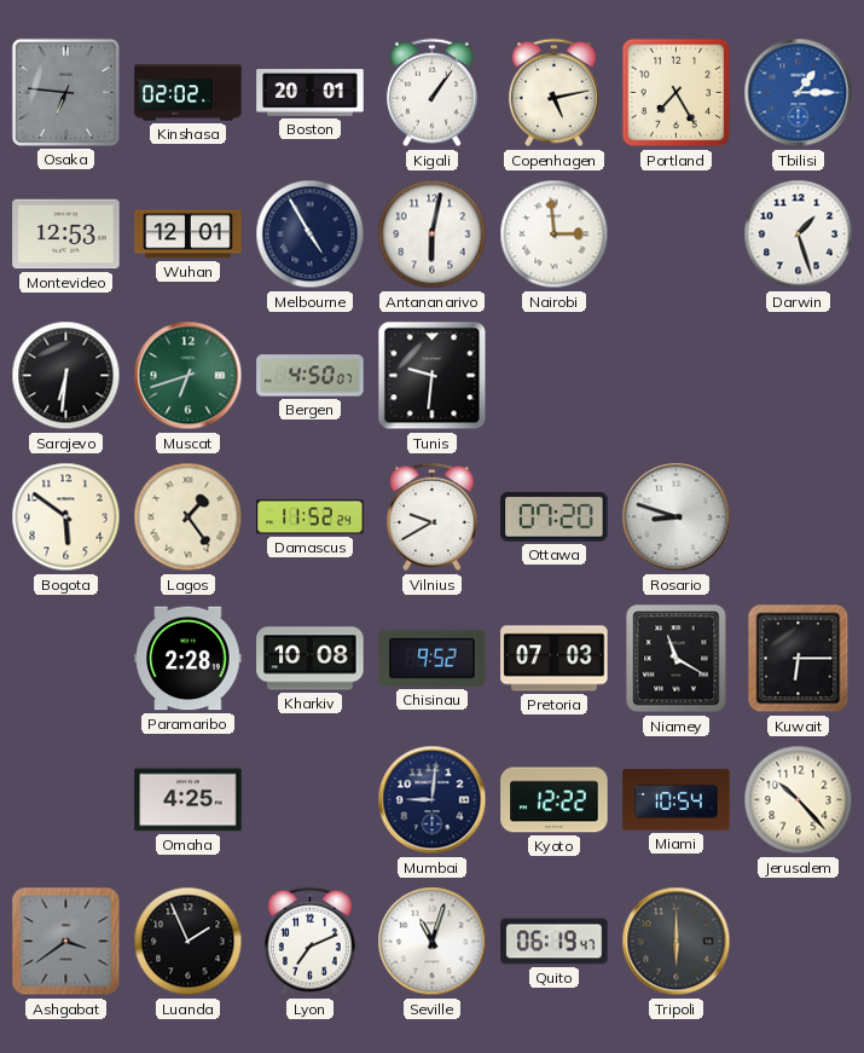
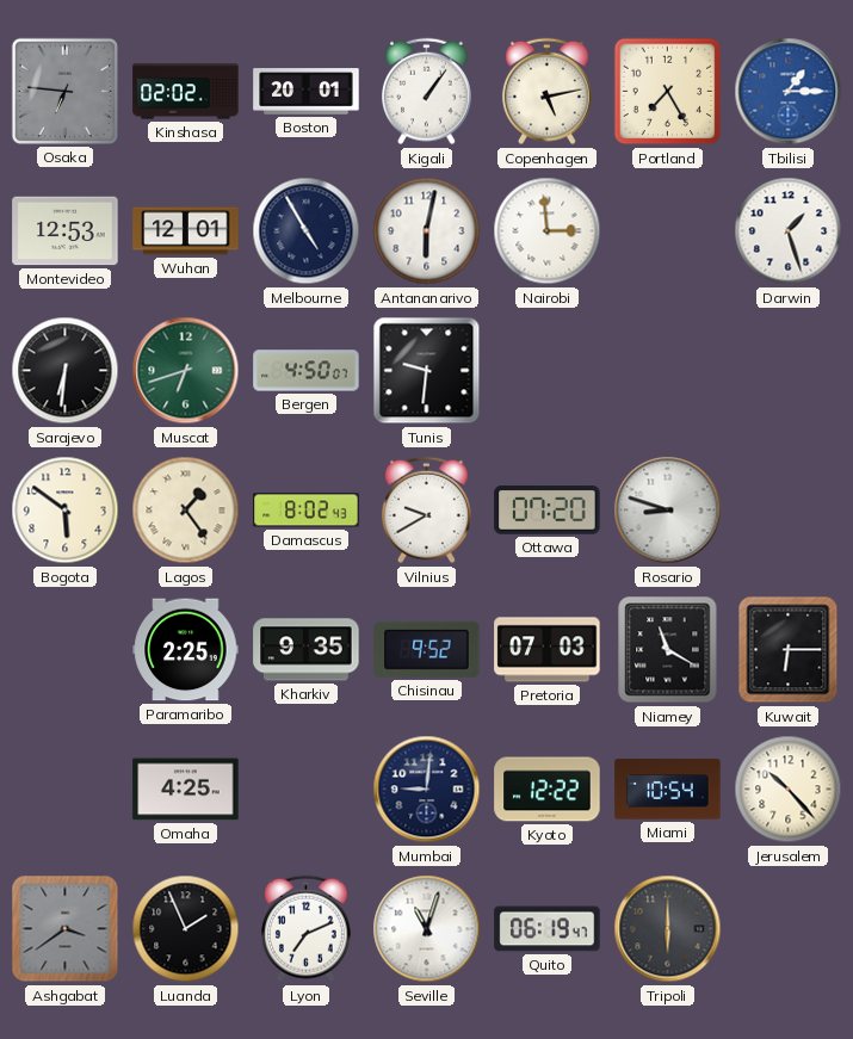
Damascus: 11:52 -> 8:02 (307, 511)
Paramaribo: 2:28 -> 2:25 (186, 650)
Kharkiv: 10:08 -> 9:35 (307, 650)
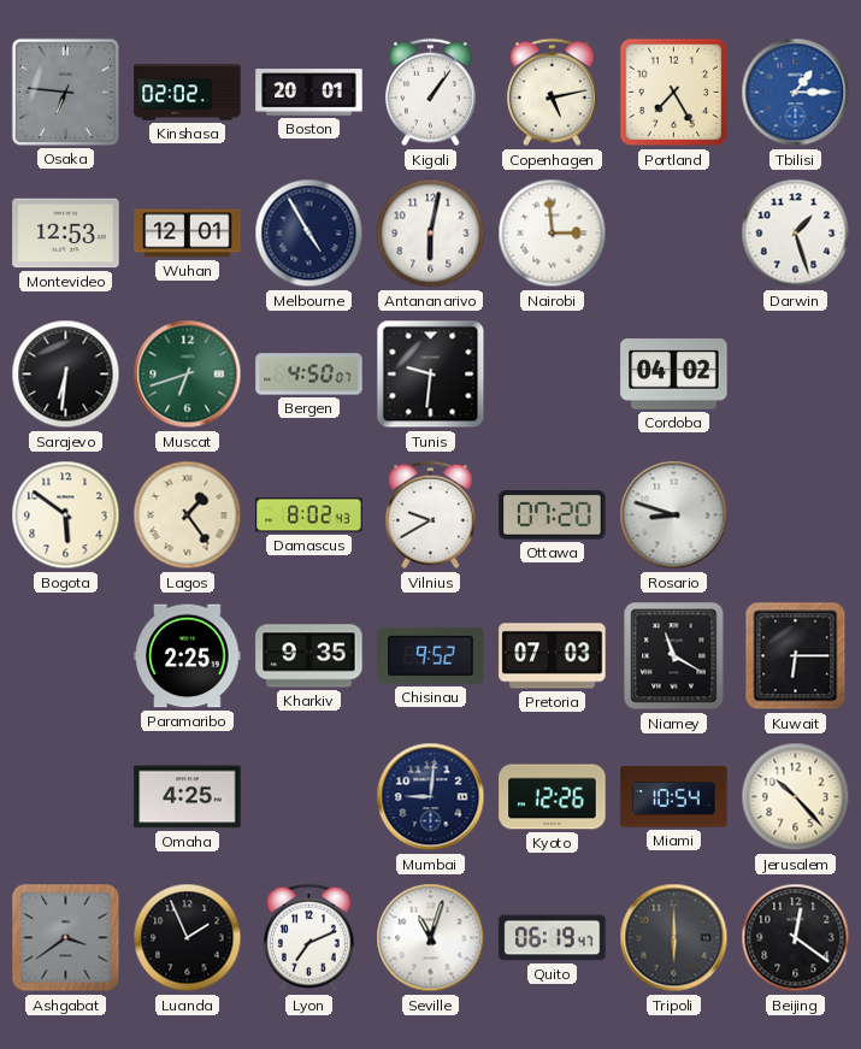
Cordoba: none -> 04:02 (674, 375)
Kyoto: 12:22 -> 12:26 (553, 797)
Beijing: none -> 12:21 (796, 938)
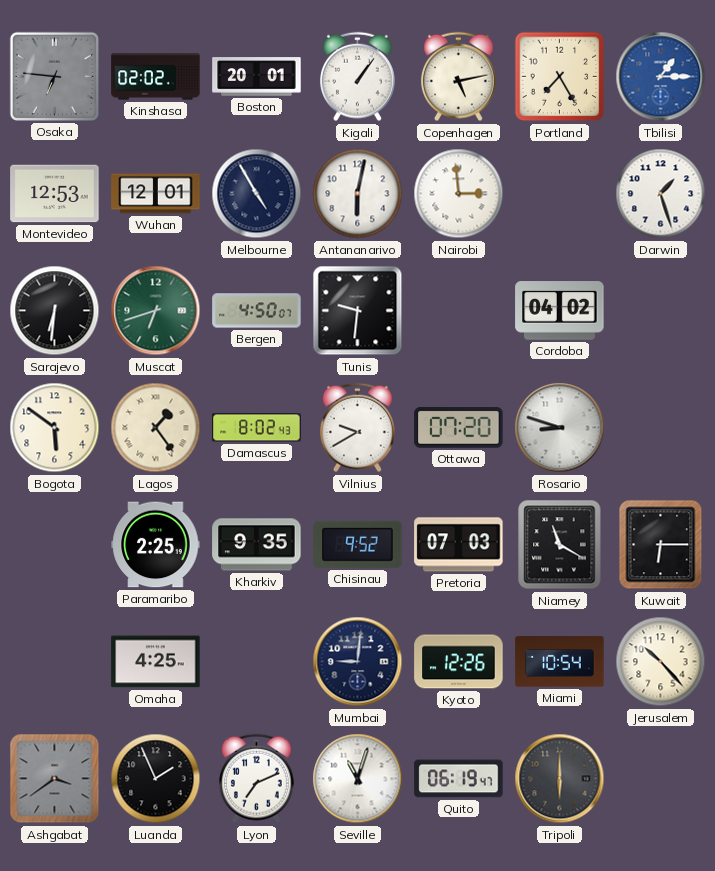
Beijing: 12:21 -> none (796, 938)
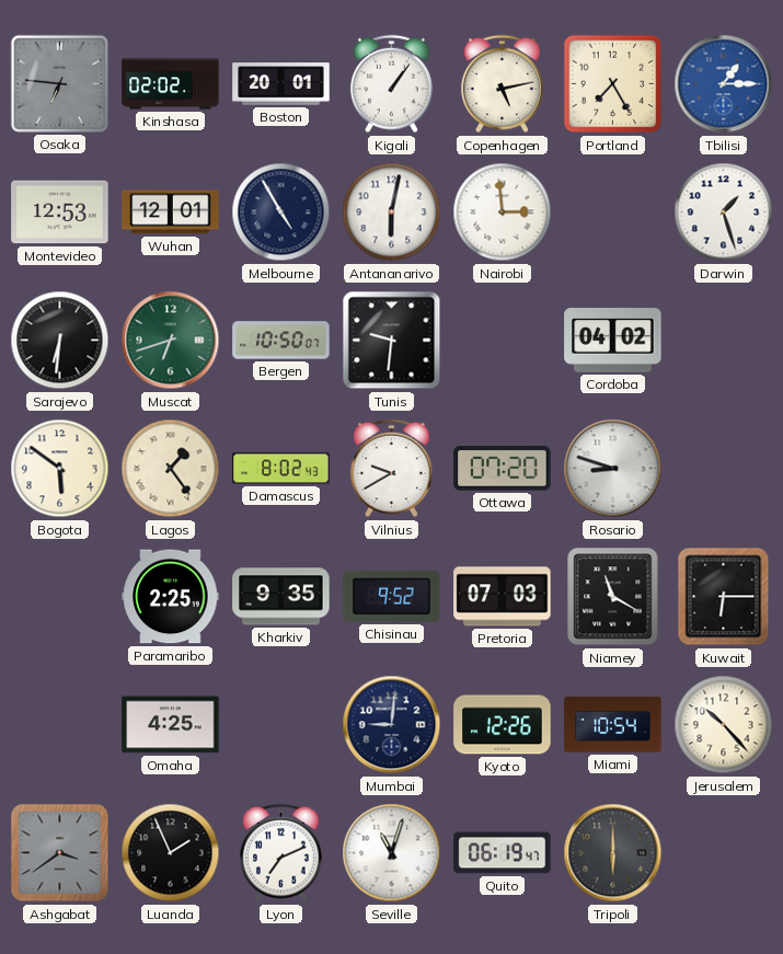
Bergen: 4:50 -> 10:50 (281, 341)
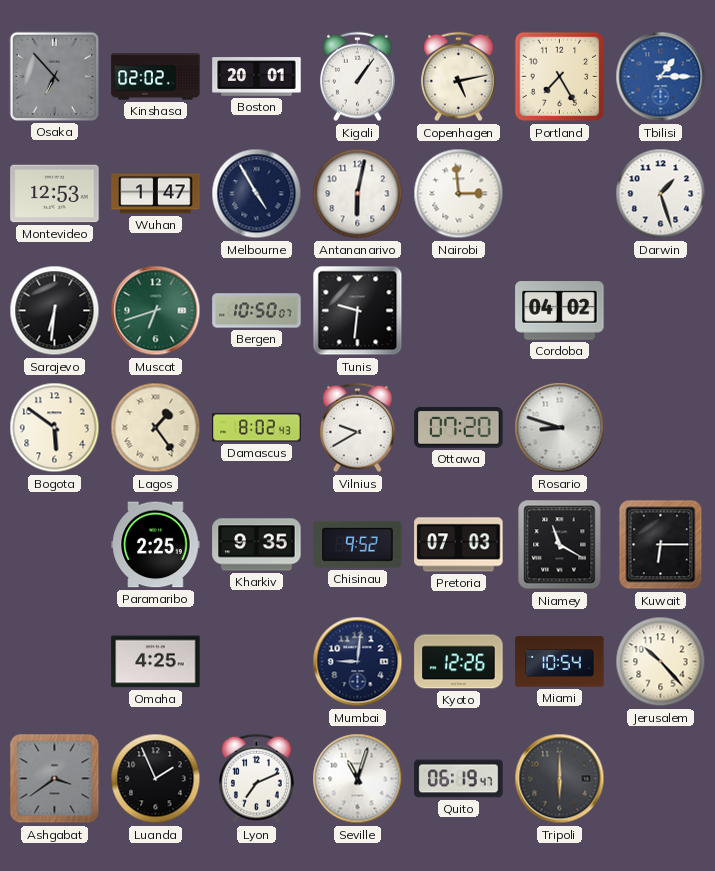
Osaka: 6:46 -> 6:53 (54, 76)
Wuhan: 12:01 -> 1:47 (156, 194)
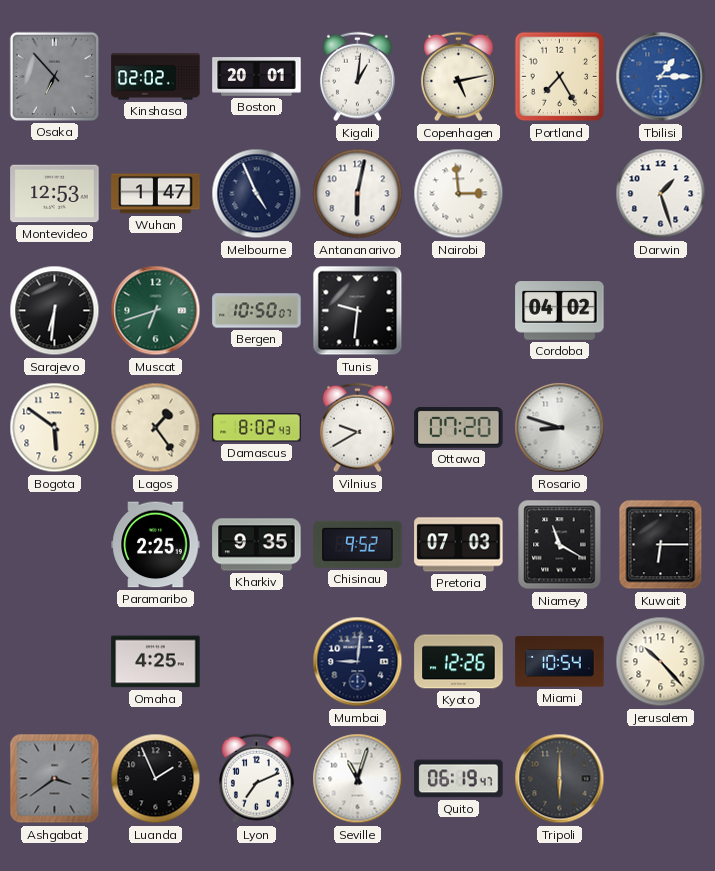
Kigali: 1:06 -> 1:01 (357, 77)
Melbourne: 4:55 -> 4:56 (257, 194)
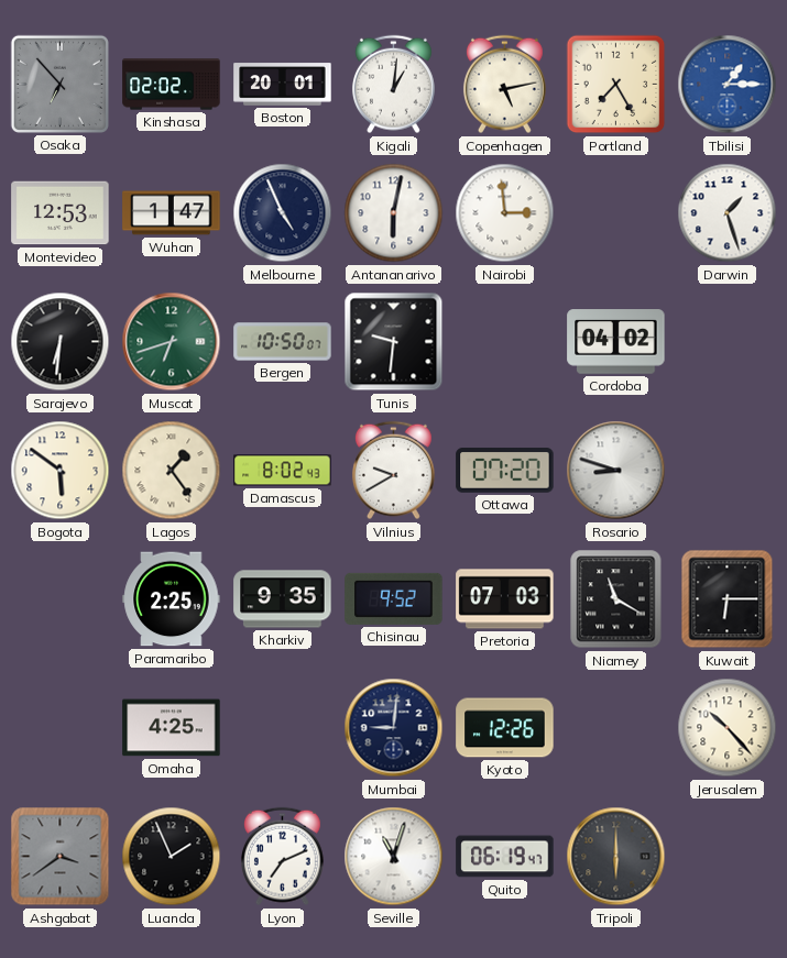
Miami: 10:54 -> none (560, 662)
